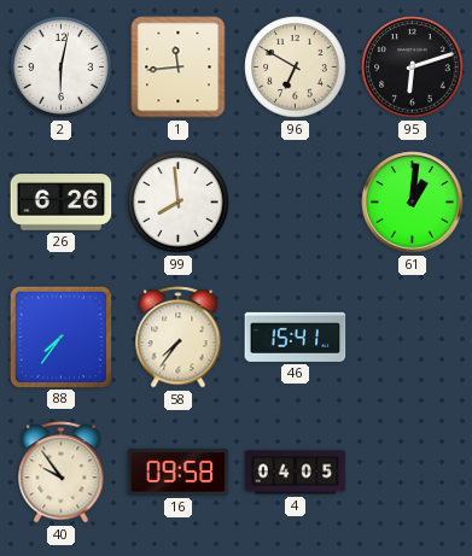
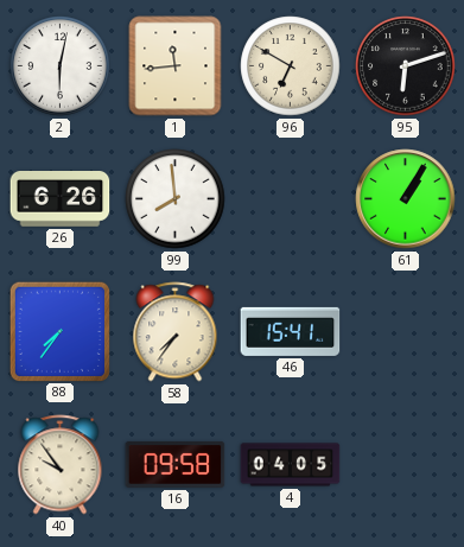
61: 1:01 -> 1:05 (406, 199)
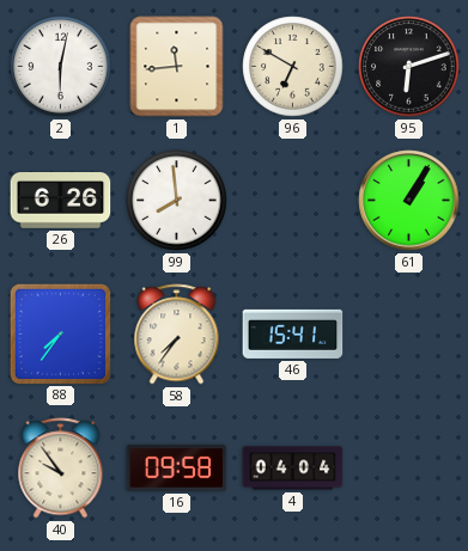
4: 04:05 -> 04:04 (293, 469)
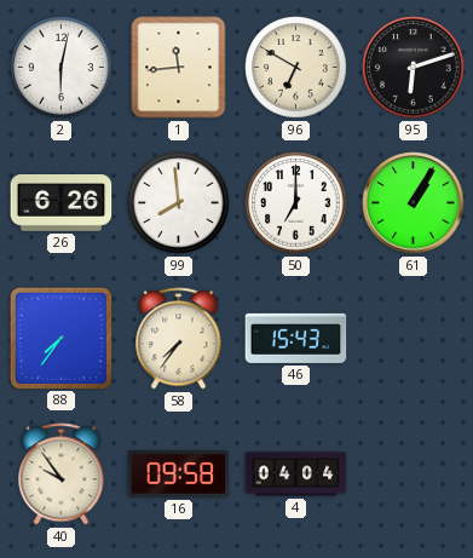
50: none -> 7:00 (296, 203)
46: 15:41 -> 15:43 (296, 338)
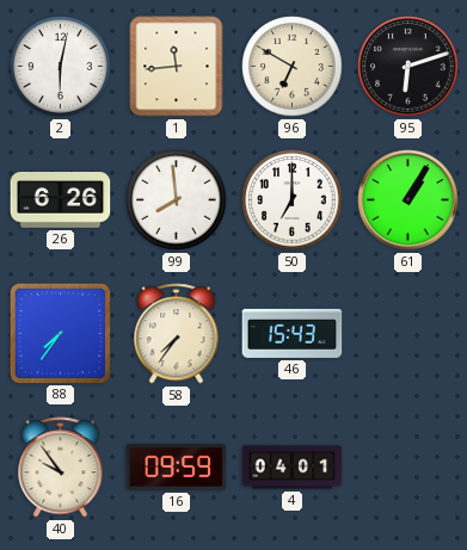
16: 09:58 -> 09:59 (177, 468)
4: 04:04 -> 04:01 (293, 468)
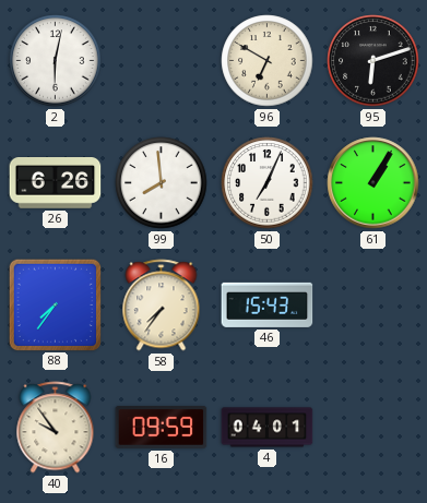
1: 11:44 -> none (177, 67)
50: 7:00 -> 7:04 (268, 183)
